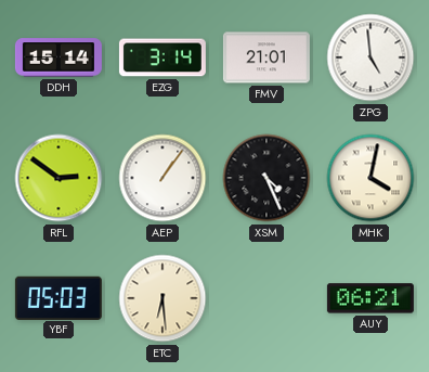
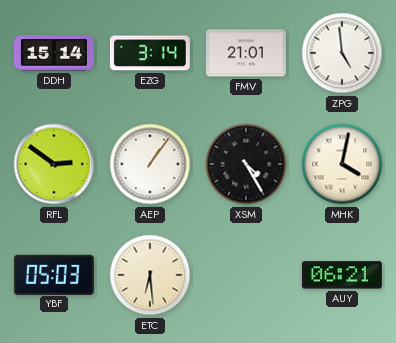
XSM: 4:26 -> 4:25 (246, 164)
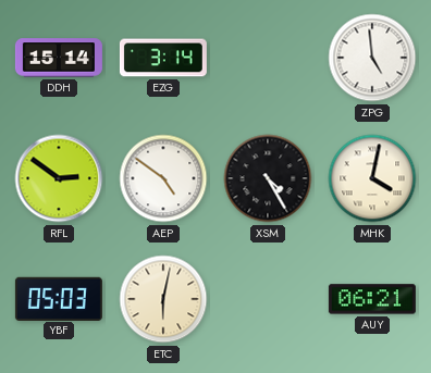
FMV: 21:01 -> none (246, 53)
AEP: 1:06 -> 4:51 (163, 178)
ETC: 6:29 -> 6:02 (163, 299)
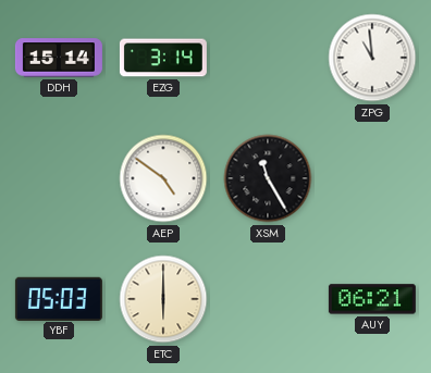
ZPG: 4:59 -> 10:59 (372, 58)
RFL: 2:51 -> none (59, 178)
XSM: 4:25 -> 11:25 (268, 178)
MHK: 4:02 -> none (372, 178)
ETC: 6:02 -> 6:00 (163, 299)
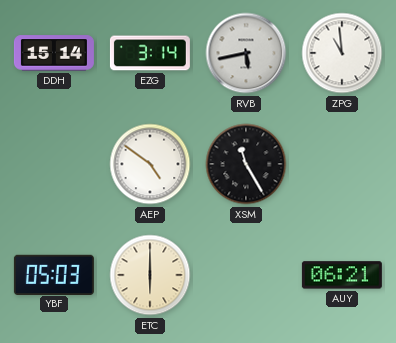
RVB: none -> 5:43 (246, 53)
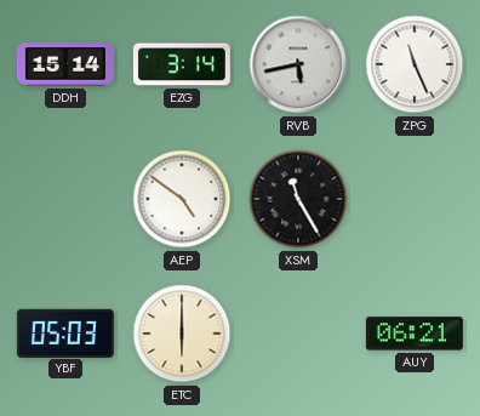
ZPG: 10:59 -> 11:26 (415, 64)
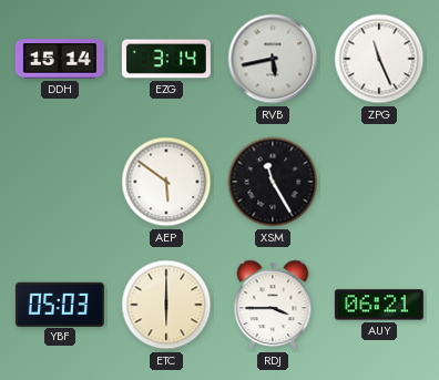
AEP: 4:51 -> 5:51 (166, 182)
RDJ: none -> 3:45 (273, 305)
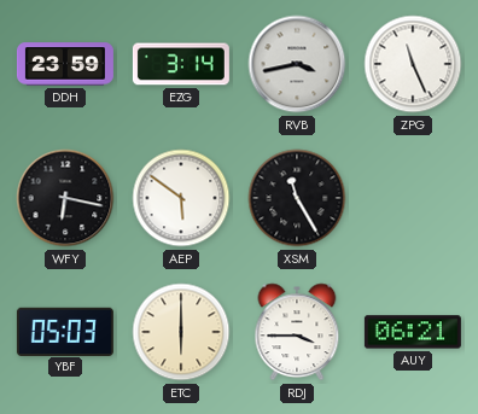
DDH: 15:14 -> 23:59 (65, 64)
RVB: 5:43 -> 3:43 (297, 64)
WFY: none -> 6:17 (65, 198)
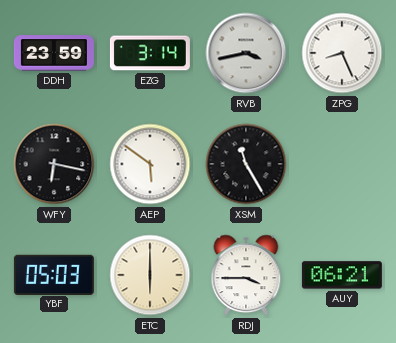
ZPG: 11:26 -> 8:26 (342, 53)
